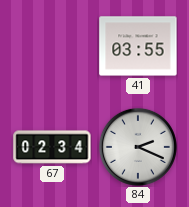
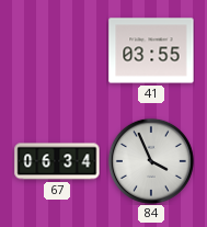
67: 02:34 -> 06:34 (57, 161)
84: 2:19 -> 3:56 (151, 161)
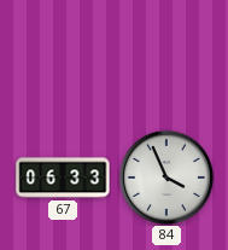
41: 03:55 -> none (151, 50)
67: 06:34 -> 06:33 (63, 178)
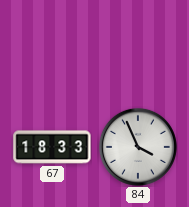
67: 06:33 -> 18:33 (52, 147)
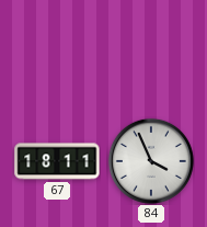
67: 18:33 -> 18:11 (57, 161)
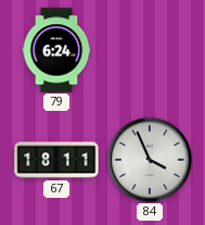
79: none -> 6:24 (56, 50)
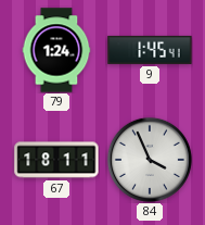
79: 6:24 -> 1:24 (56, 50)
9: none -> 1:45 (150, 50)
